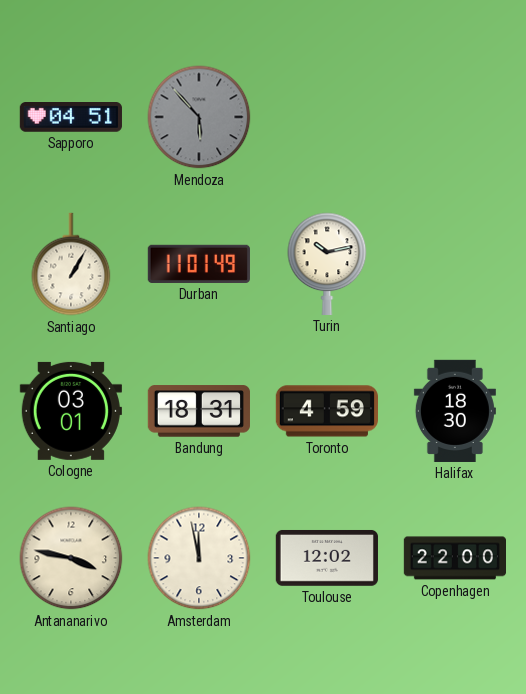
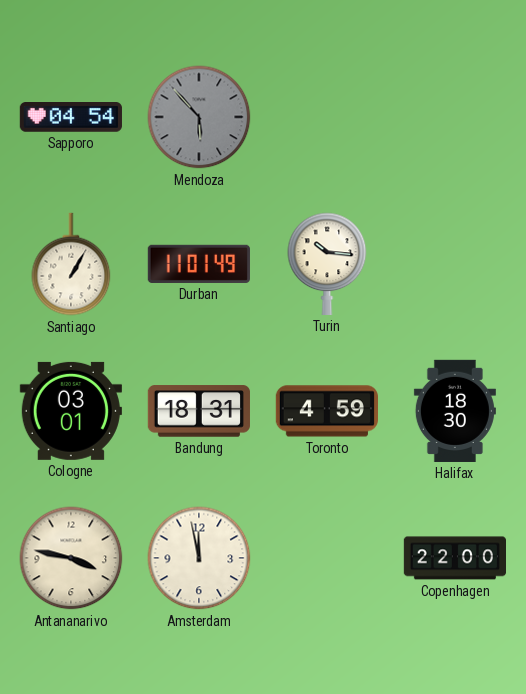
Sapporo: 04:51 -> 04:54 (71, 117)
Turin: 10:13 -> 10:16 (327, 264)
Toulouse: 12:02 -> none (327, 558)
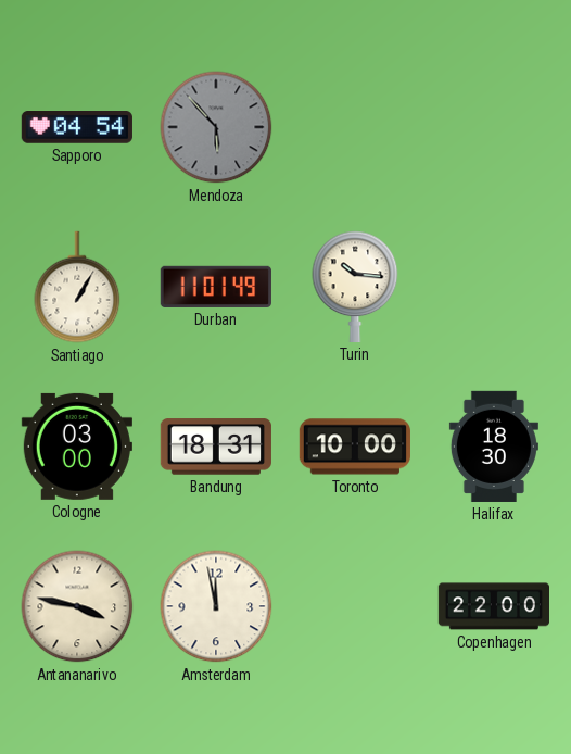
Cologne: 03:01 -> 03:00 (77, 447)
Toronto: 4:59 -> 10:00 (355, 447)
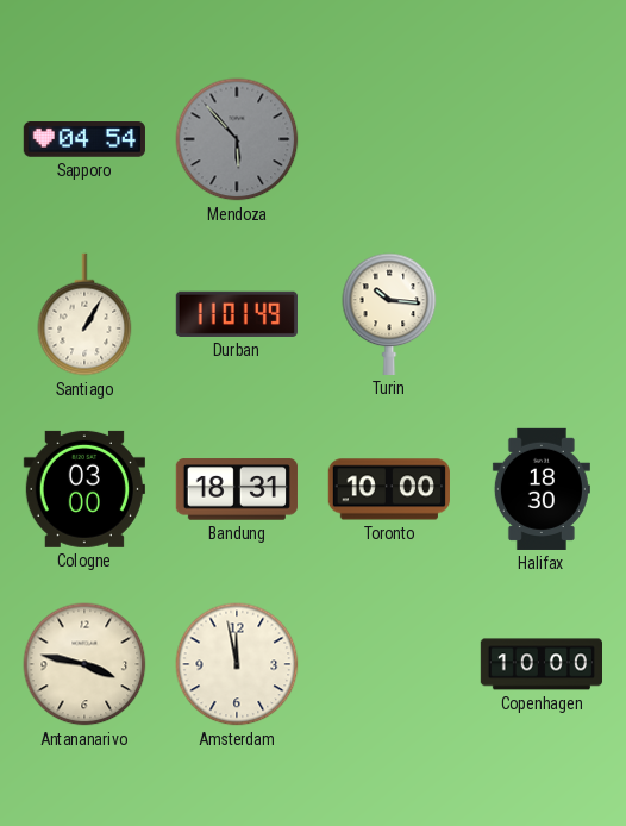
Copenhagen: 22:00 -> 10:00 (540, 664)
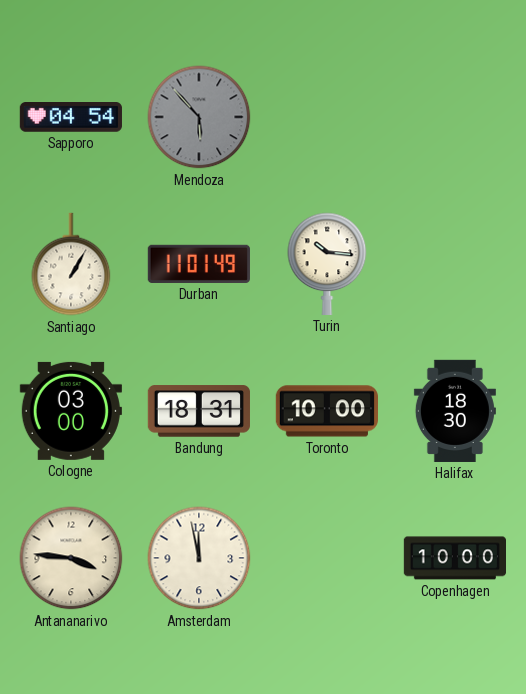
Antananarivo: 3:47 -> 3:46 (71, 558)
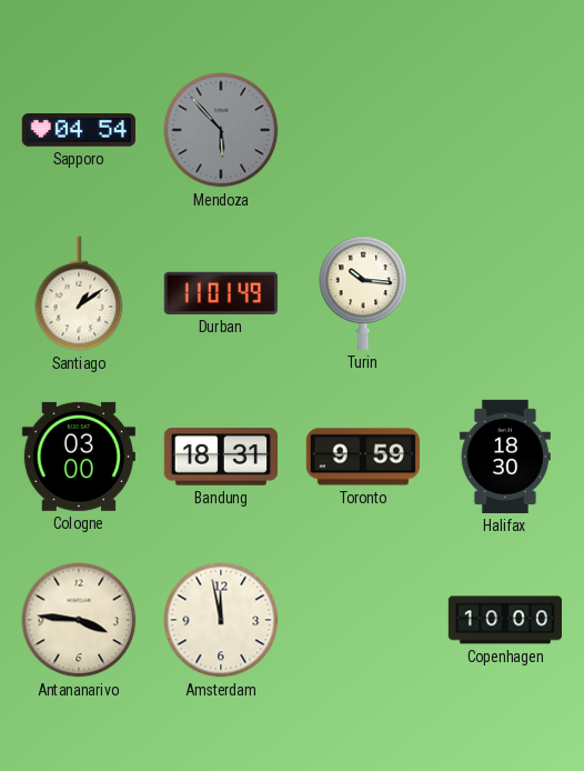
Santiago: 1:05 -> 1:09 (79, 293)
Toronto: 10:00 -> 9:59 (363, 457)
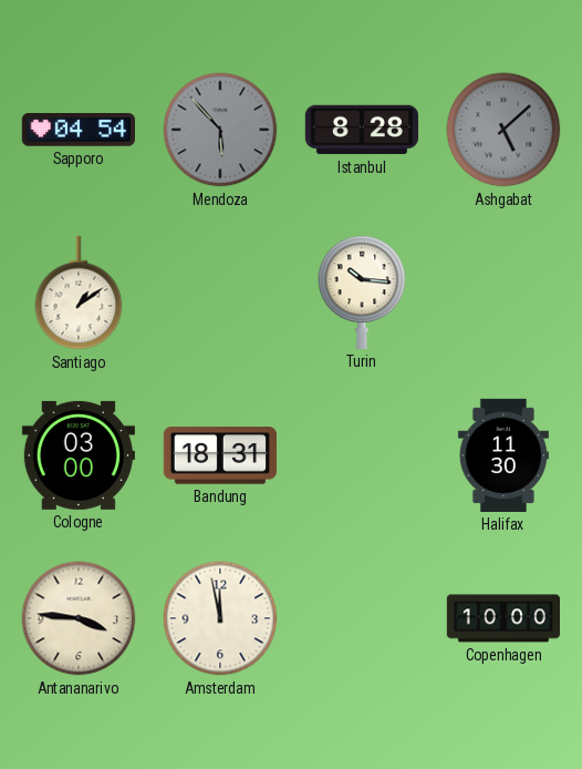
Istanbul: none -> 8:28 (361, 130)
Ashgabat: none -> 5:08 (503, 130)
Durban: 11:01 -> none (221, 293)
Toronto: 9:59 -> none (363, 457)
Halifax: 18:30 -> 11:30 (503, 455)
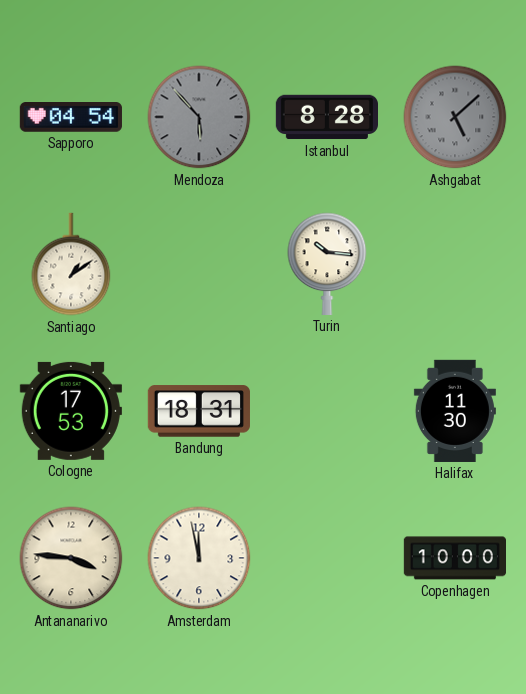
Cologne: 03:00 -> 17:53 (71, 411)
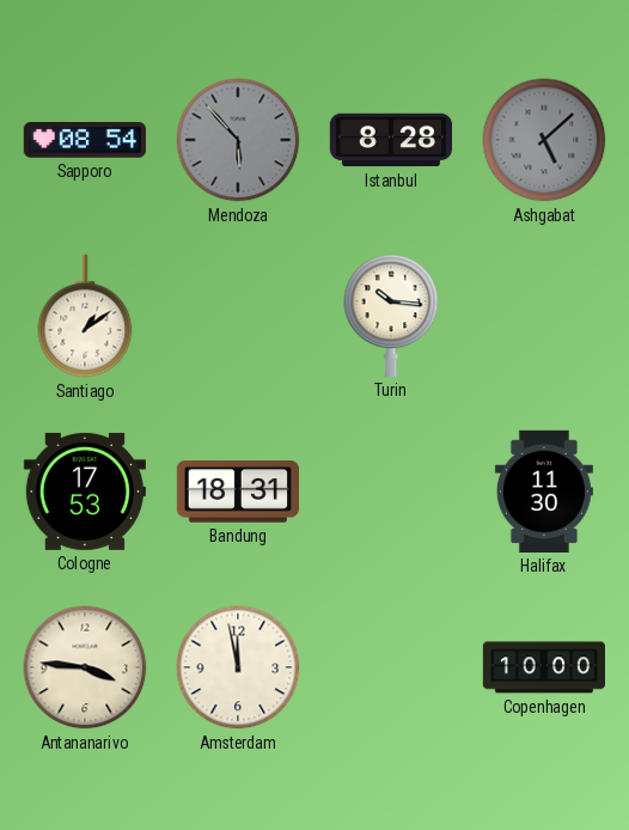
Sapporo: 04:54 -> 08:54 (85, 140)
